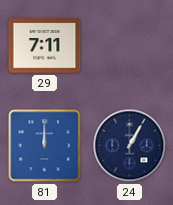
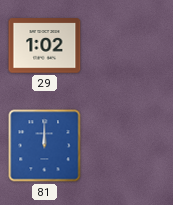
29: 7:11 -> 1:02 (45, 46)
24: 1:05 -> none (130, 146)
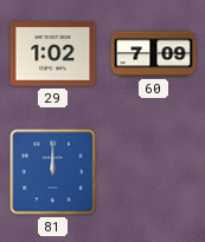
60: none -> 7:09 (154, 54)
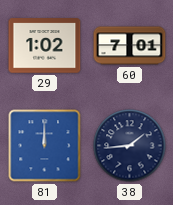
60: 7:09 -> 7:01 (130, 46)
38: none -> 1:44 (130, 146)
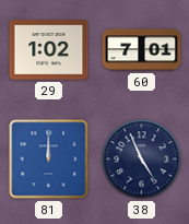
38: 1:44 -> 4:56 (142, 160)
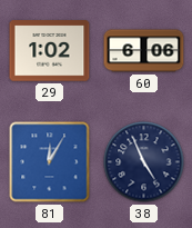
60: 7:01 -> 6:06 (144, 51)
81: 12:00 -> 12:05 (50, 162)
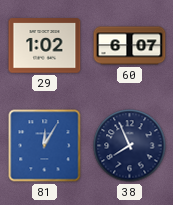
60: 6:06 -> 6:07 (130, 46)
38: 4:56 -> 7:56 (130, 146)
